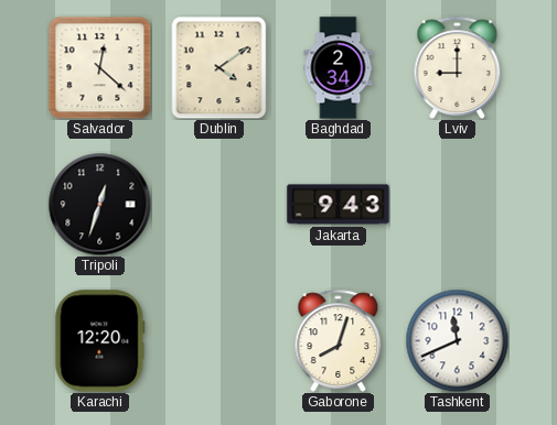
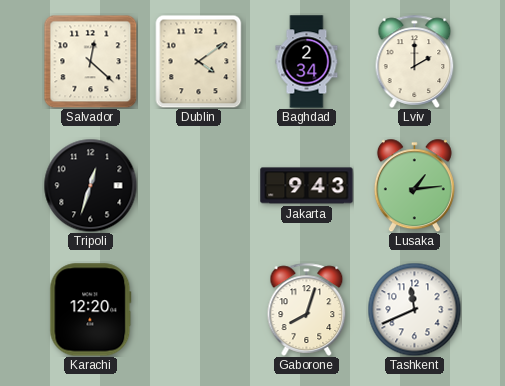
Lviv: 9:00 -> 2:00 (415, 61)
Lusaka: none -> 1:14 (414, 185)
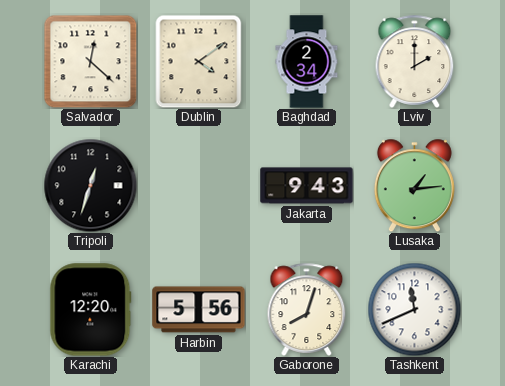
Harbin: none -> 5:56 (199, 310)
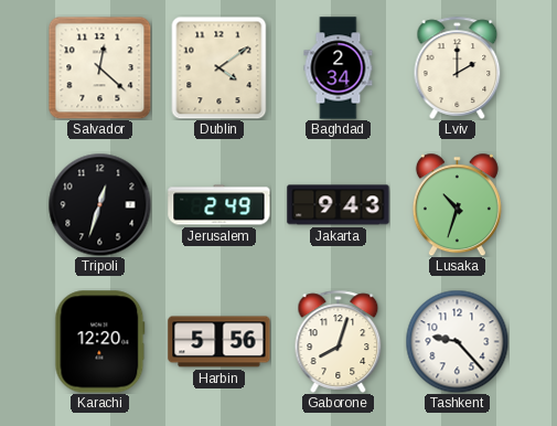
Jerusalem: none -> 2:49 (219, 205)
Lusaka: 1:14 -> 10:33 (457, 204)
Tashkent: 11:41 -> 9:23 (457, 341)
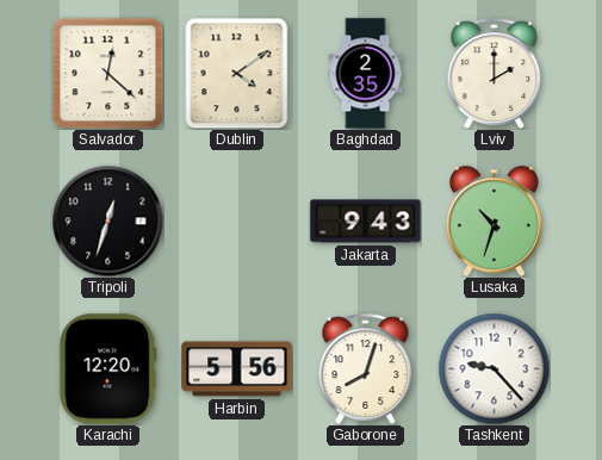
Baghdad: 2:34 -> 2:35 (366, 74)
Jerusalem: 2:49 -> none (219, 205)
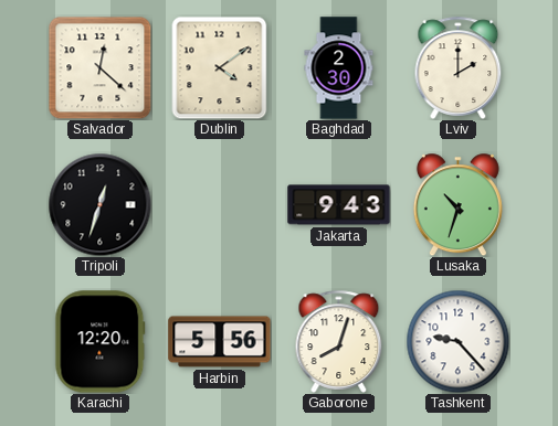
Baghdad: 2:35 -> 2:30 (339, 68)
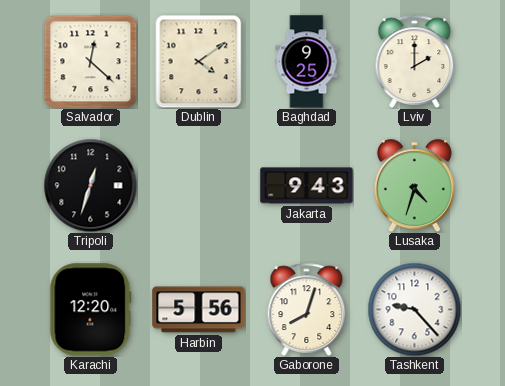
Baghdad: 2:30 -> 9:25 (307, 62)
Lusaka: 10:33 -> 4:33 (414, 185)
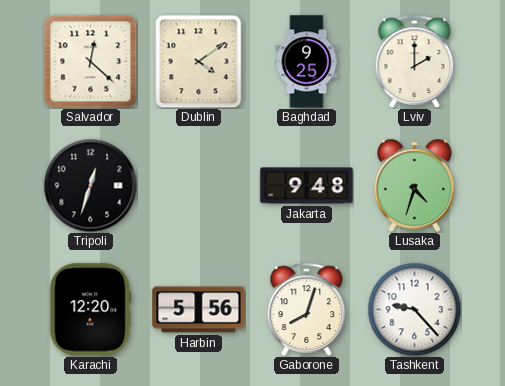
Jakarta: 9:43 -> 9:48 (307, 186)
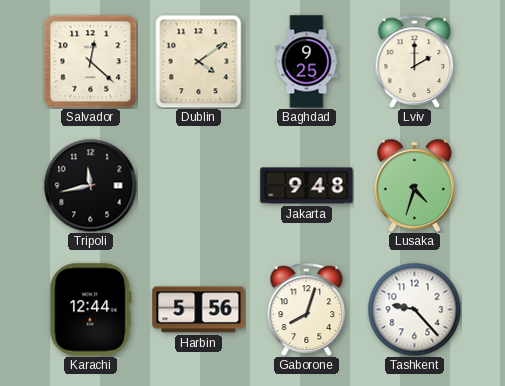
Tripoli: 12:33 -> 11:43 (90, 185)
Karachi: 12:20 -> 12:44 (91, 310)
